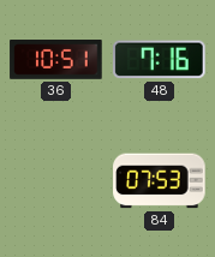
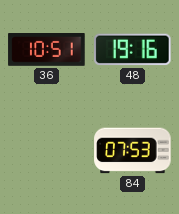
48: 7:16 -> 19:16 (133, 50)
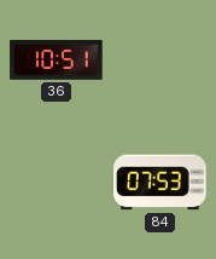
48: 19:16 -> none (133, 50)
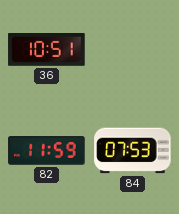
82: none -> 11:59 (47, 151)
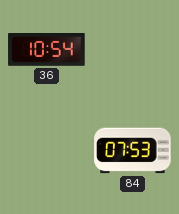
36: 10:51 -> 10:54 (47, 50)
82: 11:59 -> none (47, 151)
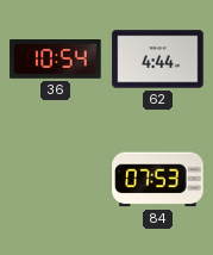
62: none -> 4:44 (158, 60)
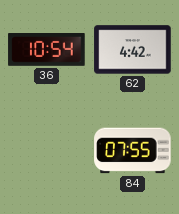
62: 4:44 -> 4:42 (133, 50)
84: 07:53 -> 07:55 (133, 151)
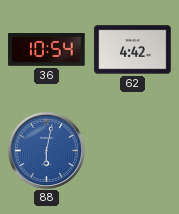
88: none -> 6:02 (46, 150)
84: 07:55 -> none (133, 151)
